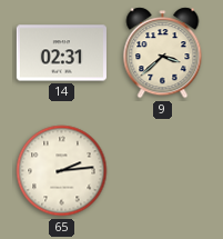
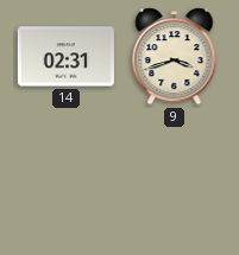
9: 3:38 -> 3:42 (175, 57)
65: 2:14 -> none (62, 171)
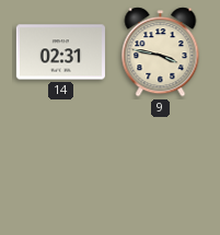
9: 3:42 -> 3:47 (161, 52)
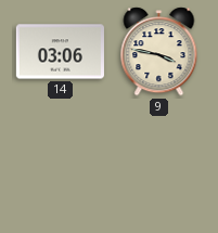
14: 02:31 -> 03:06 (60, 52)
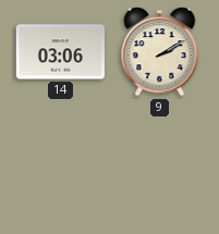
9: 3:47 -> 2:10 (160, 52)
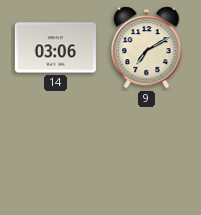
9: 2:10 -> 7:10 (147, 48)
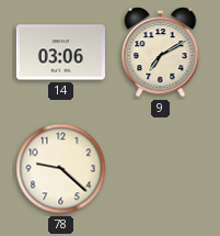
78: none -> 9:22 (61, 169)
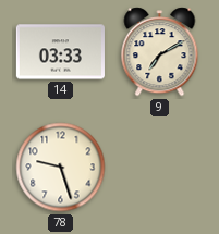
14: 03:06 -> 03:33 (60, 52)
78: 9:22 -> 9:27 (61, 168)
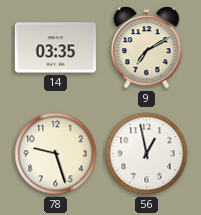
14: 03:33 -> 03:35 (55, 48)
56: none -> 12:58 (147, 154)
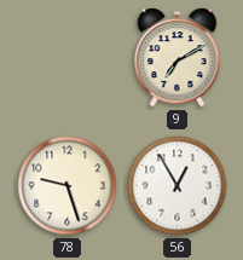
14: 03:35 -> none (55, 48)
56: 12:58 -> 12:55 (178, 186)
